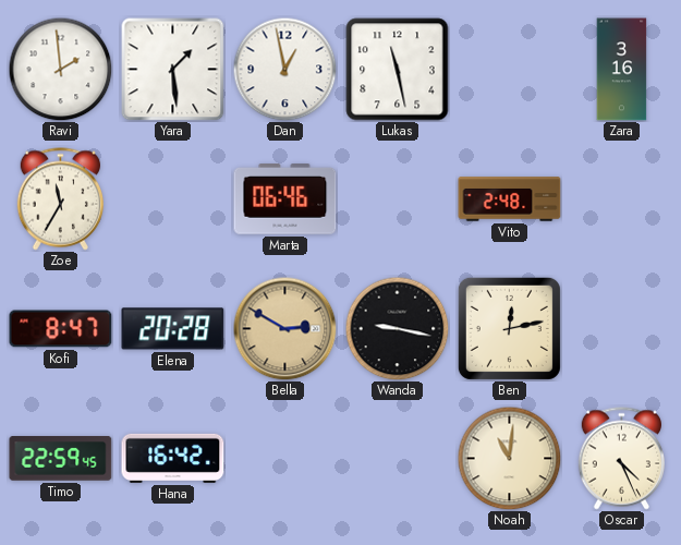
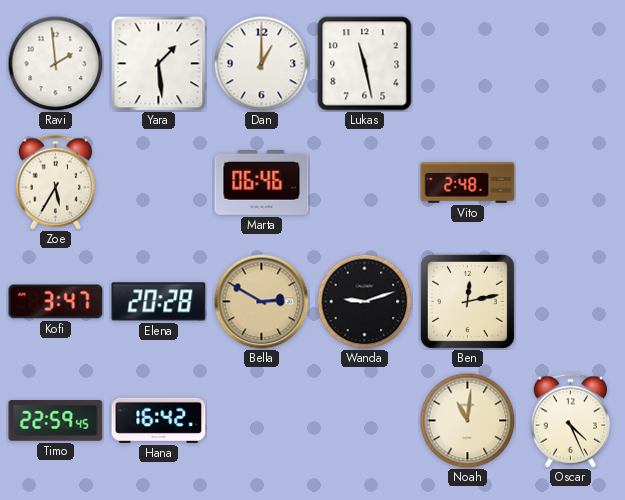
Dan: 12:58 -> 1:00 (261, 63)
Zara: 3:16 -> none (622, 70)
Zoe: 11:35 -> 5:35 (55, 183)
Kofi: 8:47 -> 3:47 (56, 302)
Wanda: 9:17 -> 9:12 (364, 301)
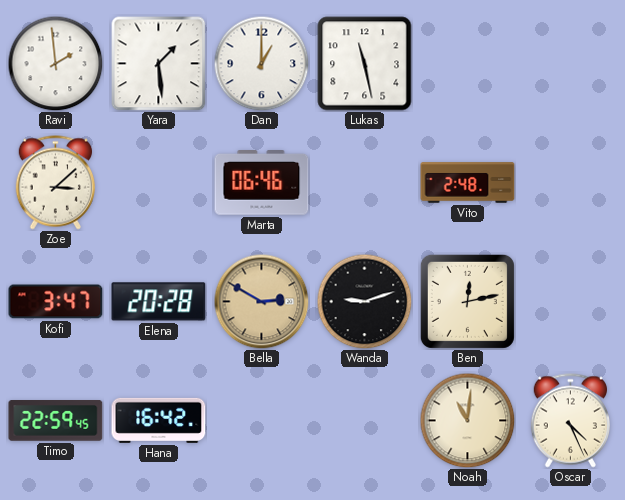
Zoe: 5:35 -> 3:08 (55, 183)
